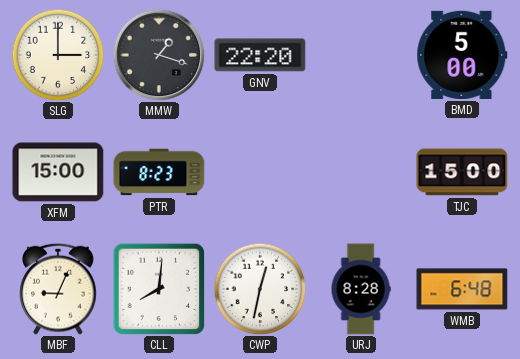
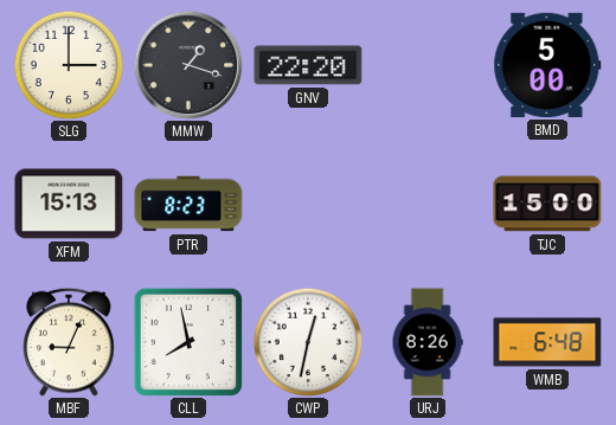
XFM: 15:00 -> 15:13 (69, 204)
CLL: 8:01 -> 7:58 (188, 342)
URJ: 8:28 -> 8:26 (428, 342)
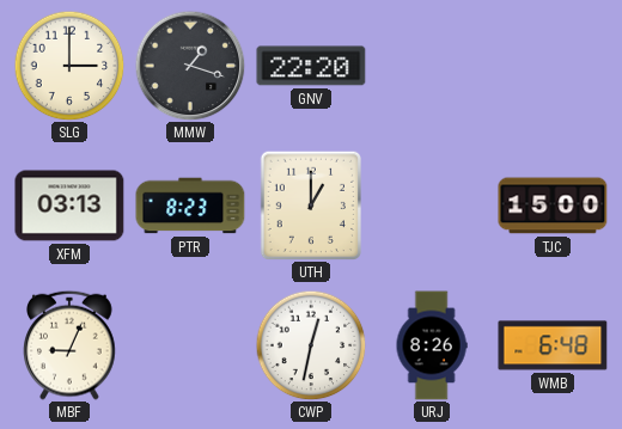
BMD: 5:00 -> none (547, 65)
XFM: 15:13 -> 03:13 (69, 206)
UTH: none -> 1:00 (310, 204)
CLL: 7:58 -> none (188, 342)
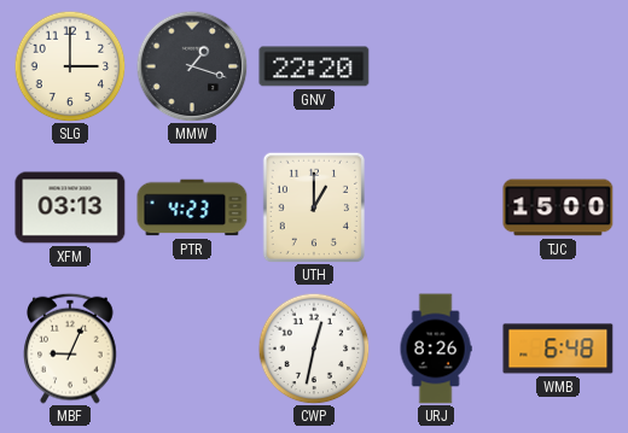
PTR: 8:23 -> 4:23 (192, 207)
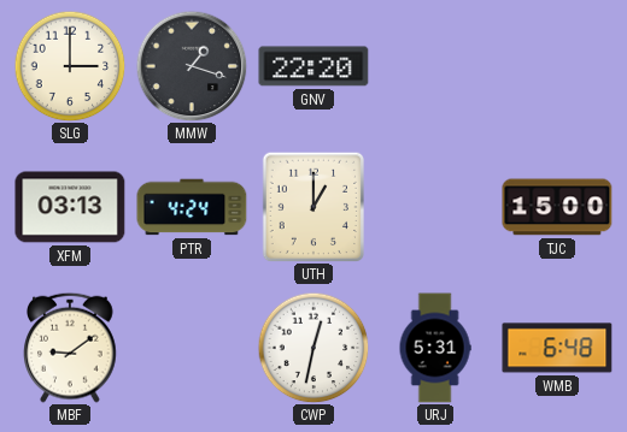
PTR: 4:23 -> 4:24 (192, 207)
MBF: 9:04 -> 9:09 (70, 348)
URJ: 8:26 -> 5:31 (435, 348)
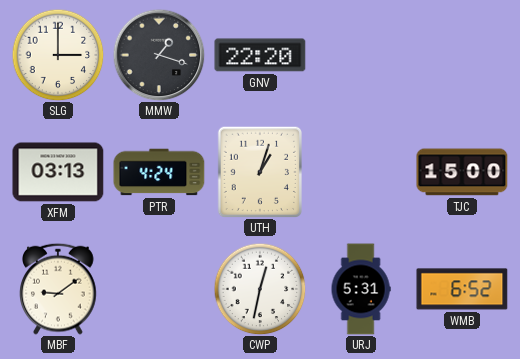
UTH: 1:00 -> 1:03 (259, 171)
WMB: 6:48 -> 6:52 (462, 289)
